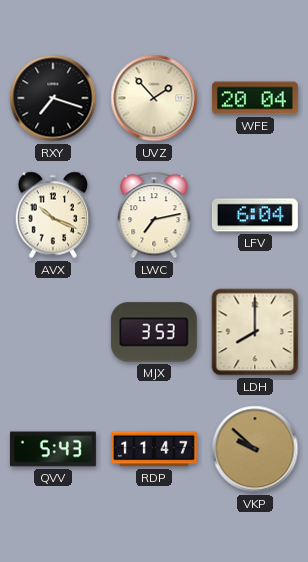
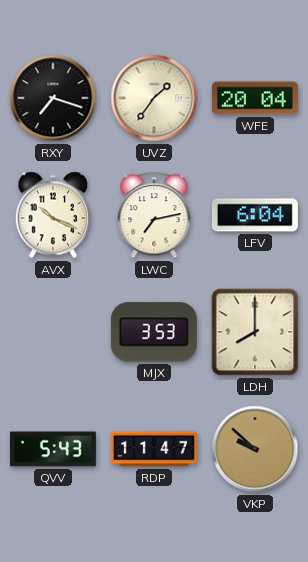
UVZ: 1:53 -> 1:36 (154, 98)
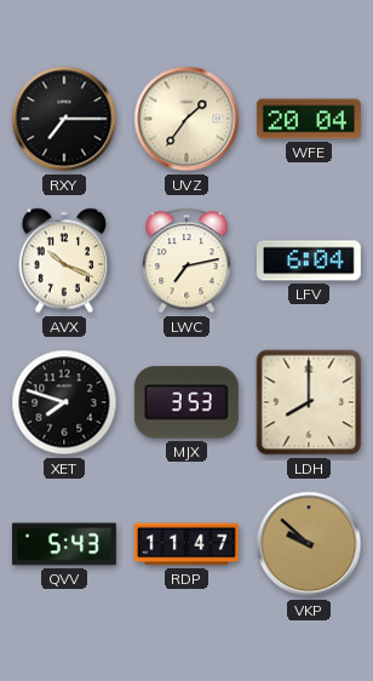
RXY: 7:18 -> 7:15 (64, 119)
XET: none -> 7:48 (64, 402)
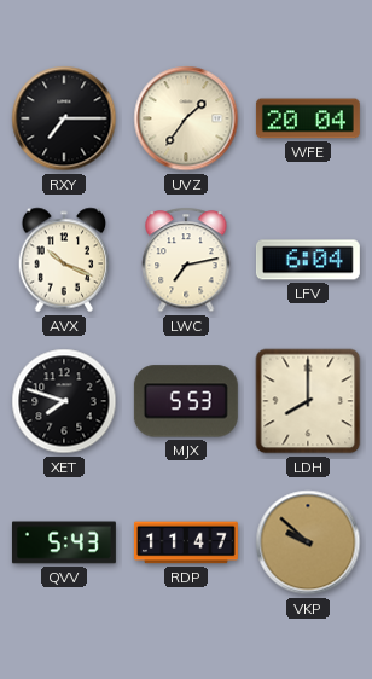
MJX: 3:53 -> 5:53 (186, 401)
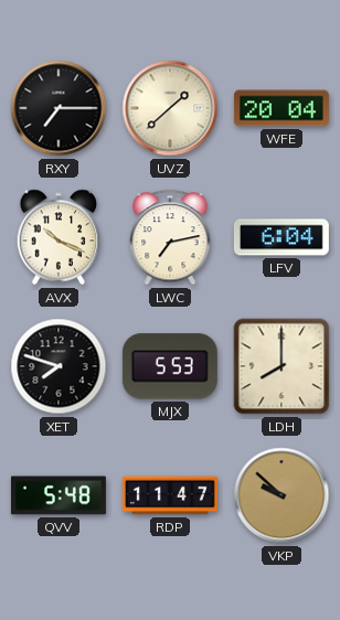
UVZ: 1:36 -> 1:38 (170, 108)
QVV: 5:43 -> 5:48 (59, 495)
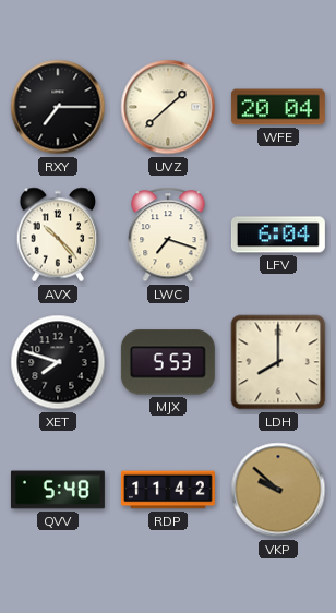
AVX: 10:19 -> 10:23 (58, 235)
LWC: 7:13 -> 7:18 (168, 235)
RDP: 11:47 -> 11:42 (168, 490)
